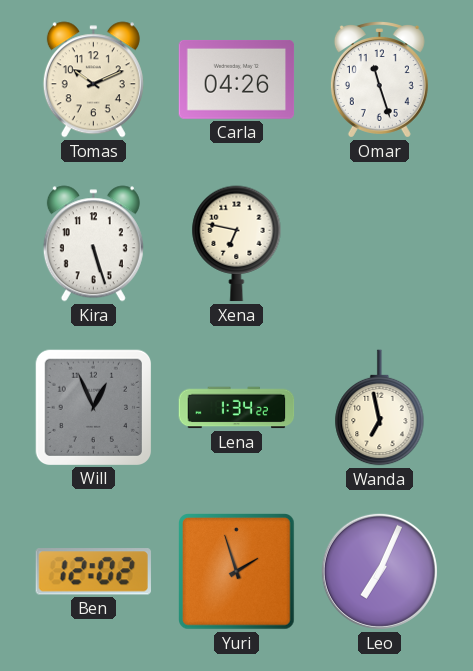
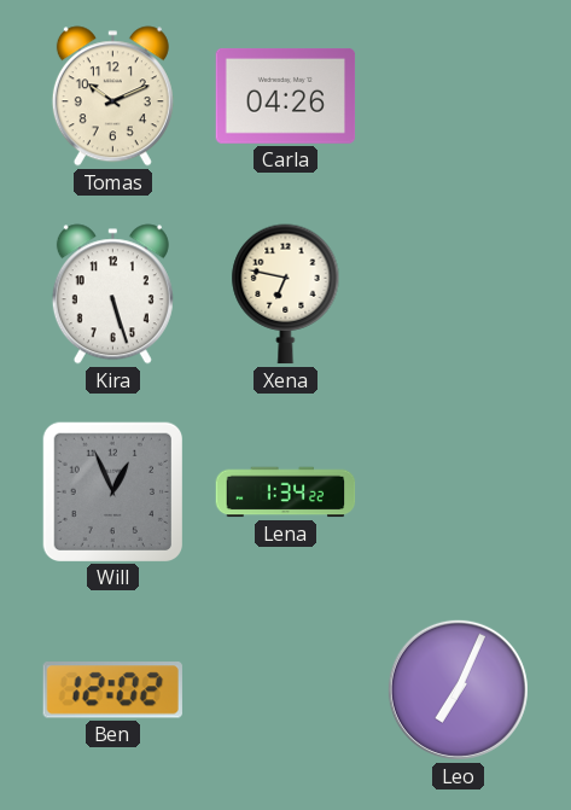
Omar: 11:27 -> none (379, 80)
Wanda: 6:58 -> none (380, 408)
Yuri: 1:57 -> none (237, 572)
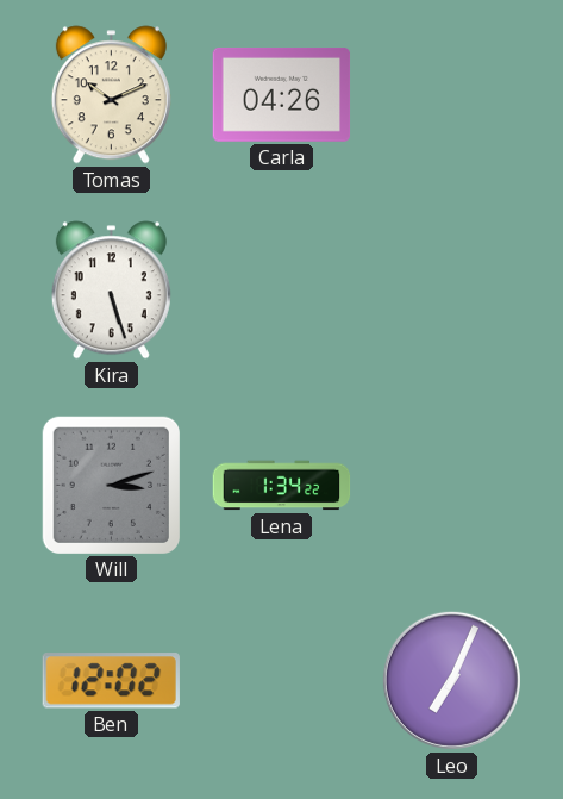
Xena: 6:47 -> none (286, 295)
Will: 12:56 -> 3:12 (111, 485)
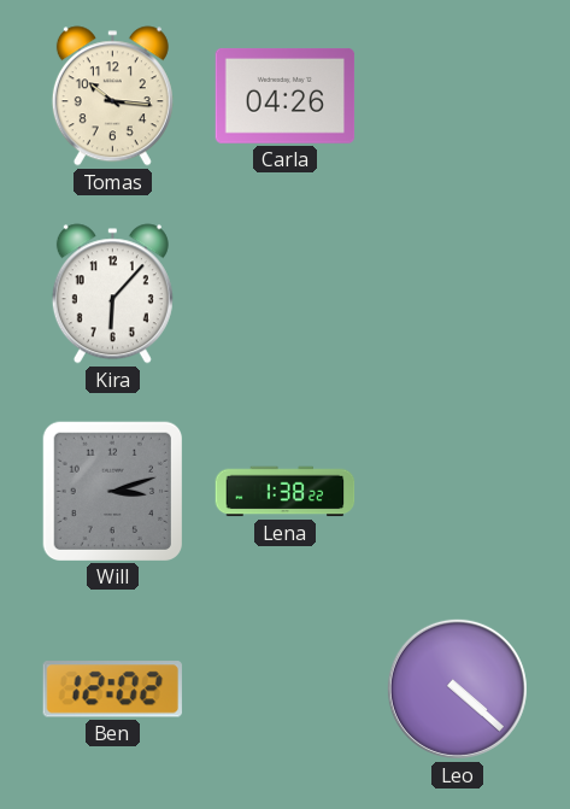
Tomas: 10:11 -> 10:16 (112, 96)
Kira: 5:27 -> 6:07 (112, 294)
Lena: 1:34 -> 1:38 (286, 492)
Leo: 7:04 -> 4:22 (457, 688)
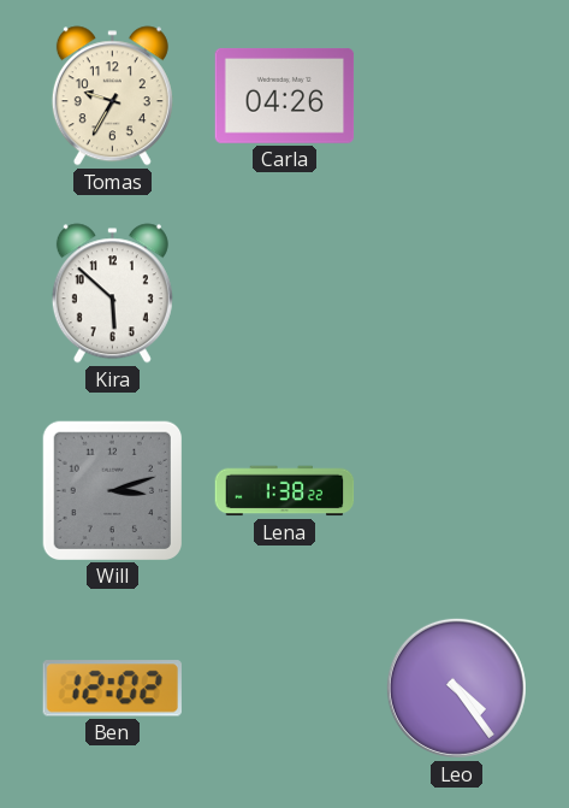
Tomas: 10:16 -> 9:35 (112, 96)
Kira: 6:07 -> 5:52 (112, 294)
Leo: 4:22 -> 4:24 (456, 688)
